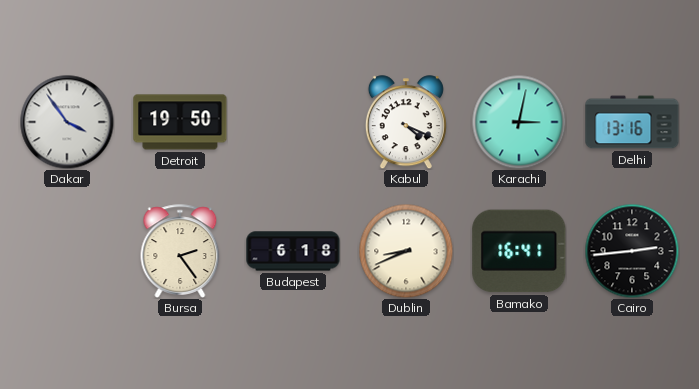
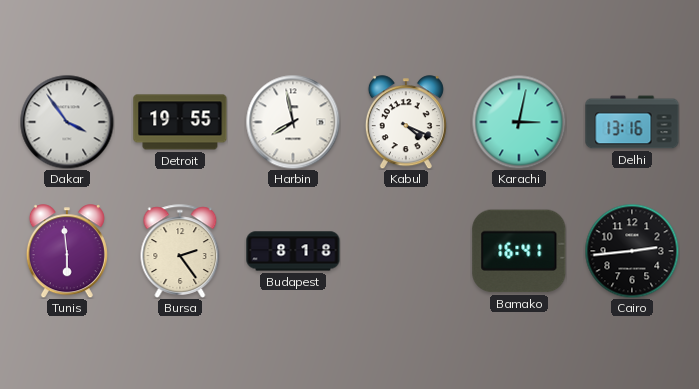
Detroit: 19:50 -> 19:55 (180, 122)
Harbin: none -> 7:58 (293, 122)
Tunis: none -> 5:59 (67, 251)
Budapest: 6:18 -> 8:18 (293, 251)
Dublin: 8:41 -> none (406, 251)
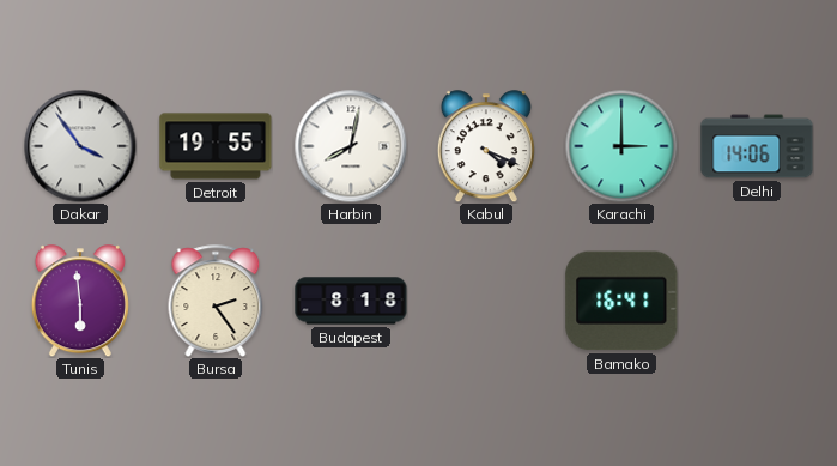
Harbin: 7:58 -> 8:02 (351, 146)
Karachi: 3:02 -> 3:00 (621, 146)
Delhi: 13:16 -> 14:06 (757, 146)
Cairo: 2:44 -> none (632, 251)
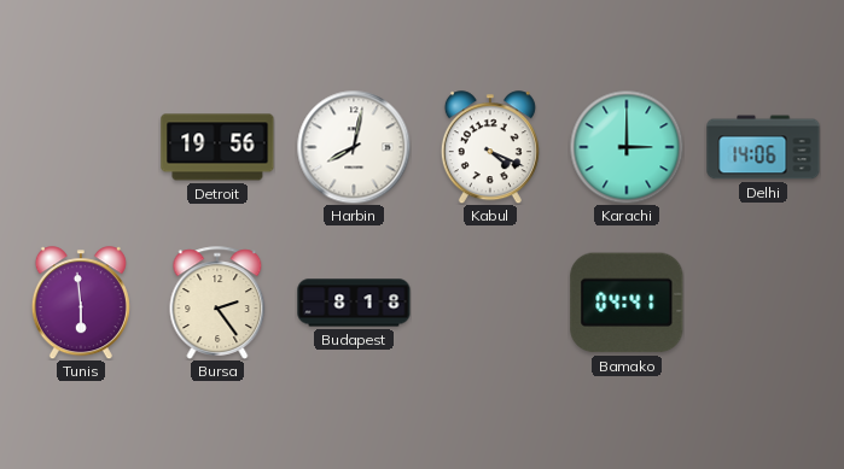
Dakar: 3:54 -> none (80, 146)
Detroit: 19:55 -> 19:56 (217, 147)
Bamako: 16:41 -> 04:41 (627, 303)
